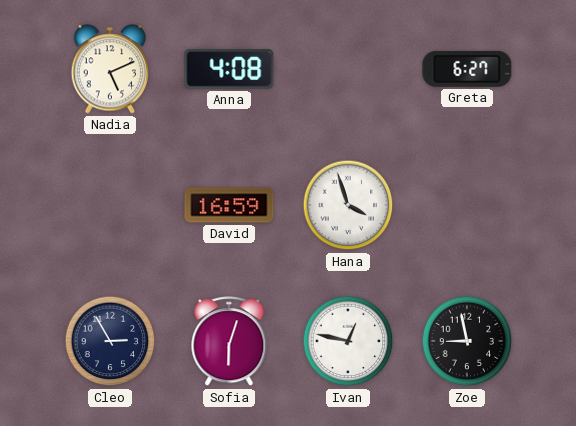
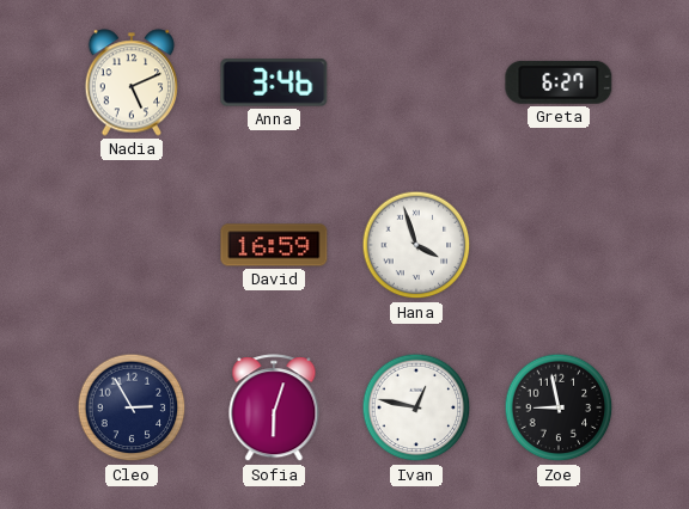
Anna: 4:08 -> 3:46 (274, 82)
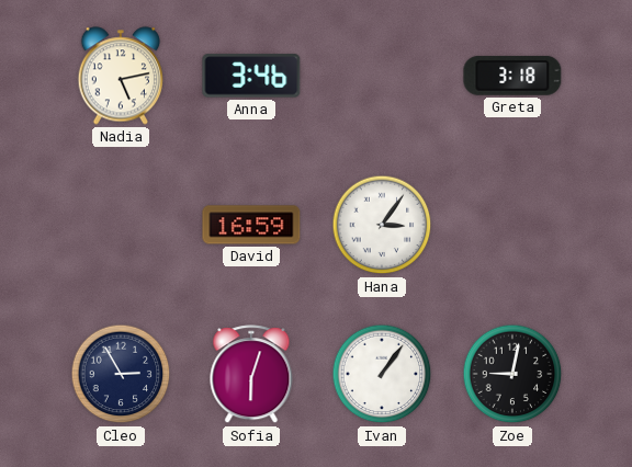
Nadia: 5:11 -> 5:13 (121, 76)
Greta: 6:27 -> 3:18 (512, 76)
Hana: 3:57 -> 3:06 (382, 225)
Ivan: 12:47 -> 1:06 (382, 374)
Zoe: 8:58 -> 9:02 (512, 374)
